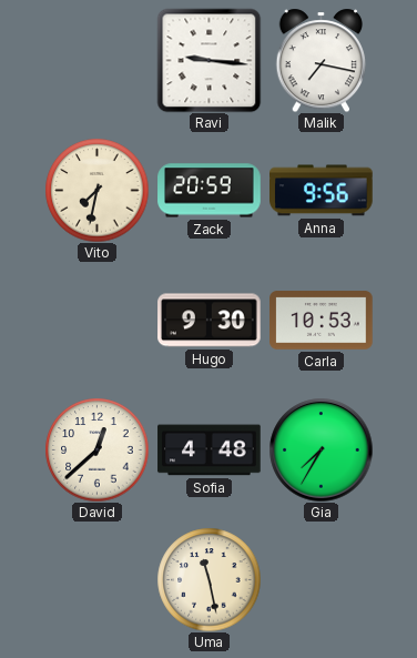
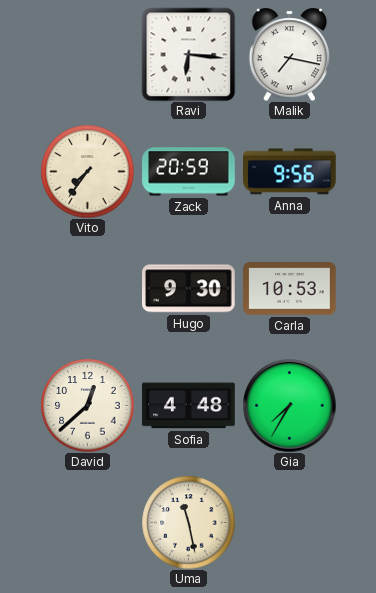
Ravi: 9:16 -> 6:16 (188, 54)
Vito: 7:32 -> 7:36 (87, 171)
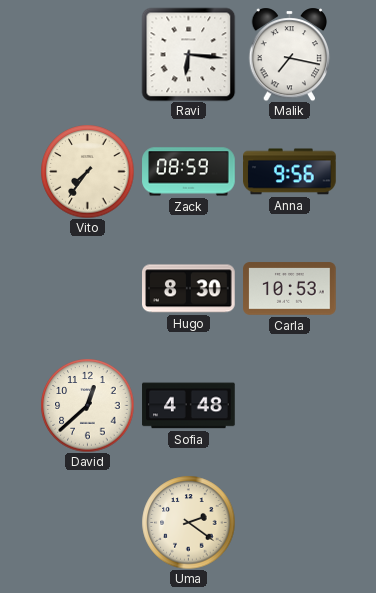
Zack: 20:59 -> 08:59 (189, 172)
Hugo: 9:30 -> 8:30 (189, 289)
Gia: 7:35 -> none (289, 405)
Uma: 11:28 -> 2:21 (188, 522)
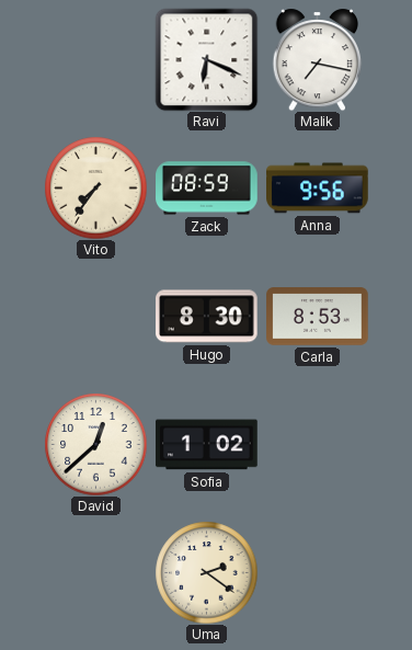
Ravi: 6:16 -> 6:19 (206, 59)
Carla: 10:53 -> 8:53 (318, 317)
Sofia: 4:48 -> 1:02 (207, 445)
